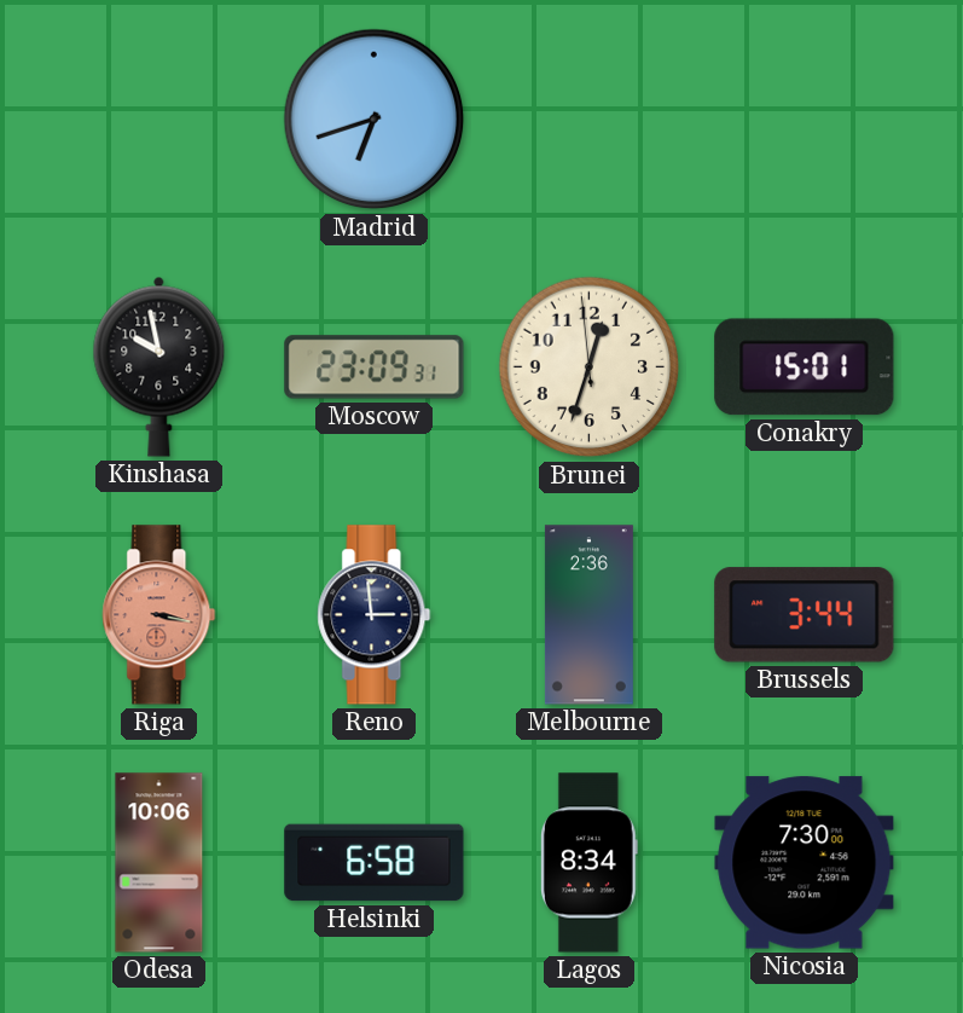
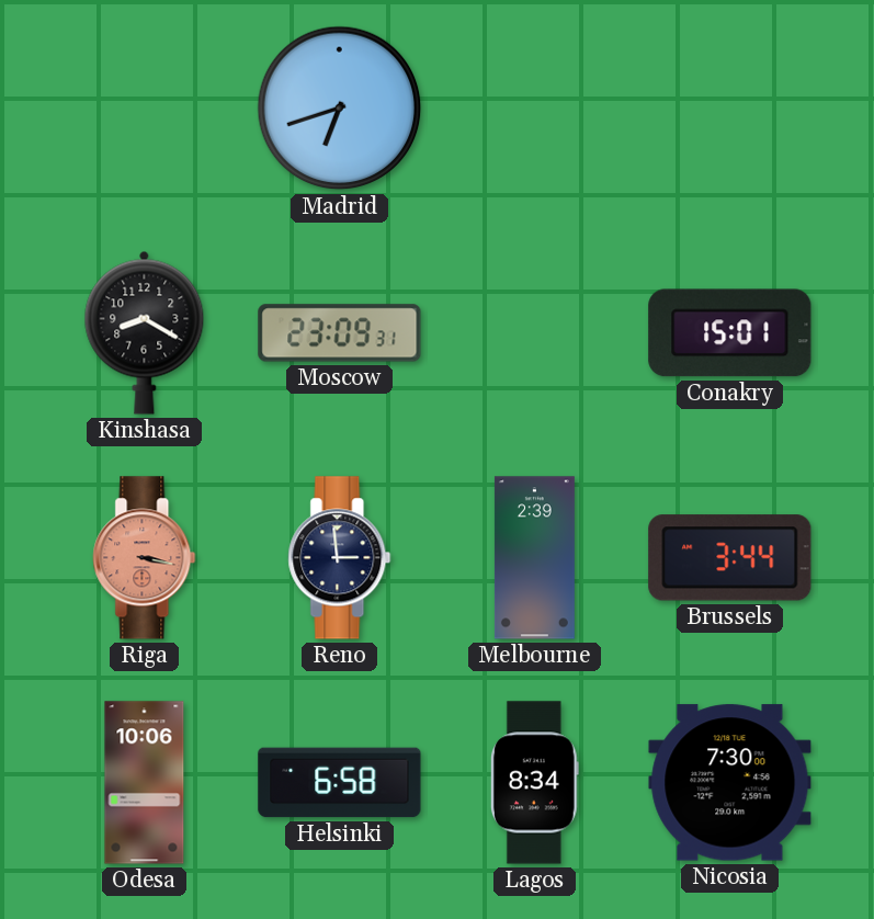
Kinshasa: 9:58 -> 8:20 (145, 332)
Brunei: 12:32 -> none (590, 367)
Melbourne: 2:36 -> 2:39 (534, 558)
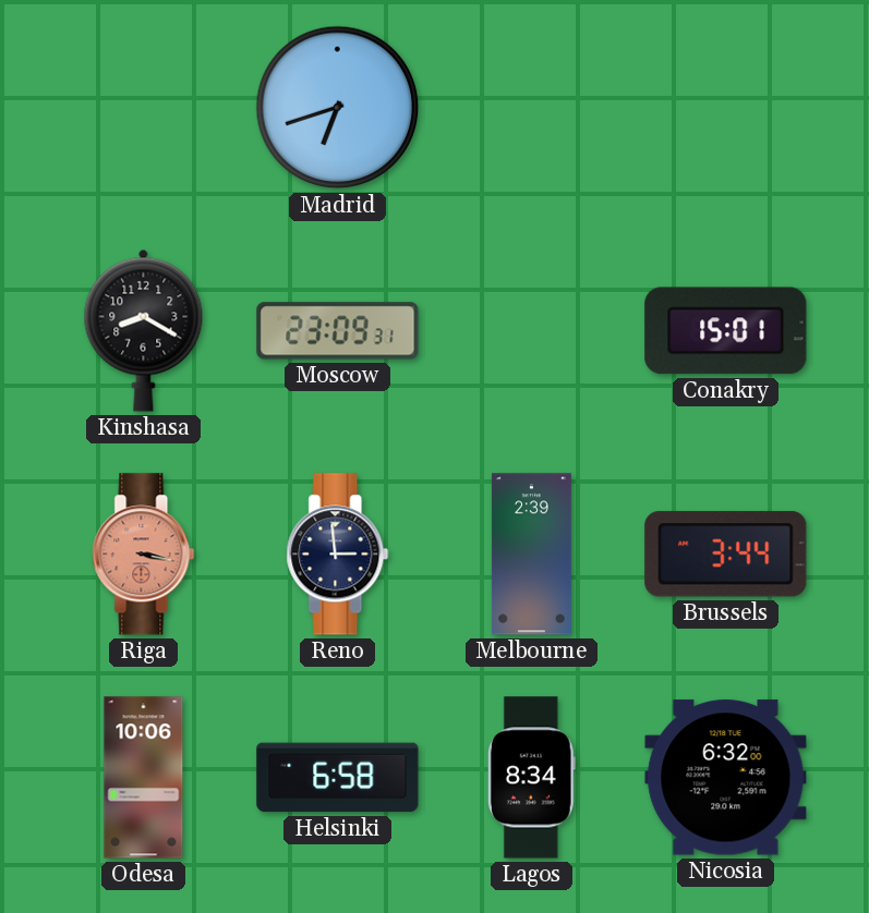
Nicosia: 7:30 -> 6:32 (726, 778)
